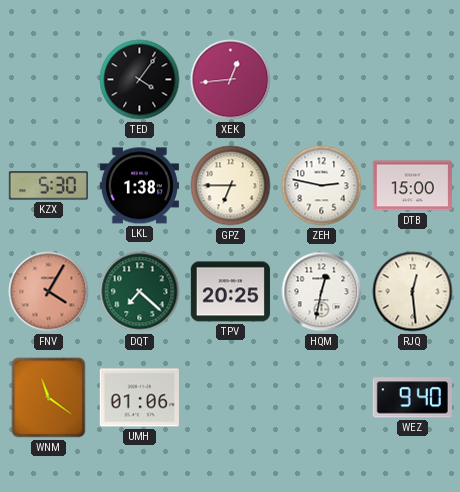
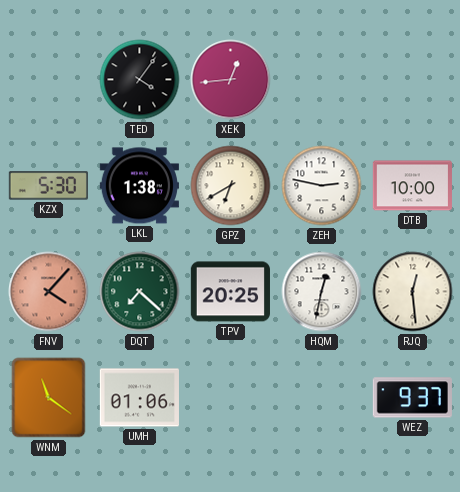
GPZ: 6:45 -> 6:40 (231, 186)
DTB: 15:00 -> 10:00 (412, 186)
FNV: 4:05 -> 4:07 (49, 292)
WEZ: 9:40 -> 9:37 (412, 398)
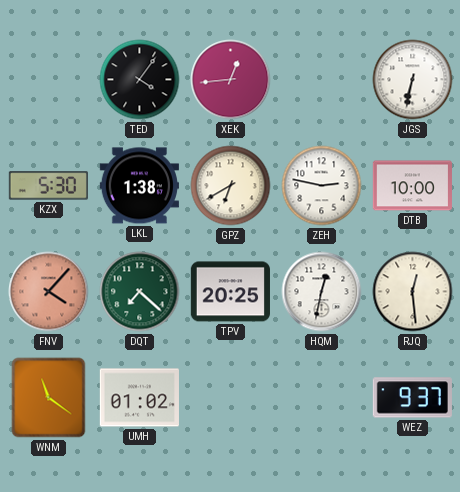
JGS: none -> 6:32 (413, 80)
UMH: 01:06 -> 01:02 (139, 398)
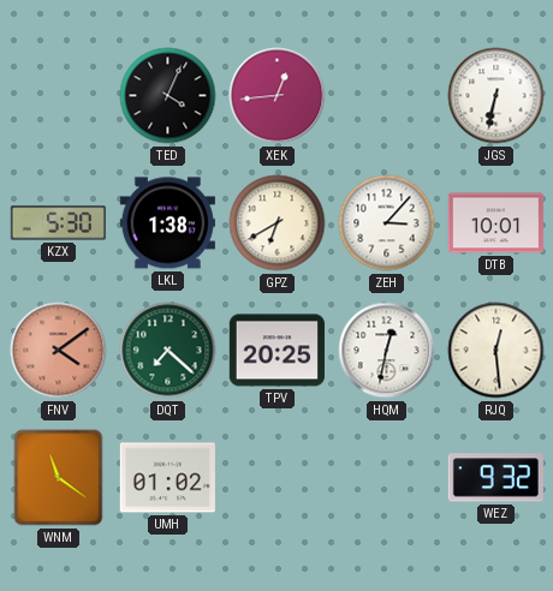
TED: 4:06 -> 4:04 (168, 96)
ZEH: 2:47 -> 3:07 (387, 223)
DTB: 10:00 -> 10:01 (495, 223)
FNV: 4:07 -> 4:09 (59, 351)
WEZ: 9:37 -> 9:32 (495, 478)
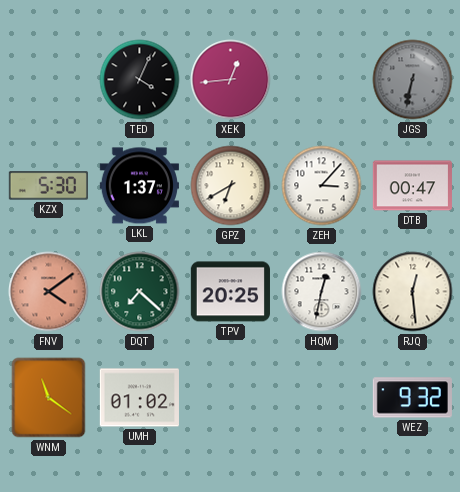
JGS dial: white -> grey (413, 80)
LKL: 1:38 -> 1:37 (139, 186)
DTB: 10:01 -> 00:47 (412, 186)
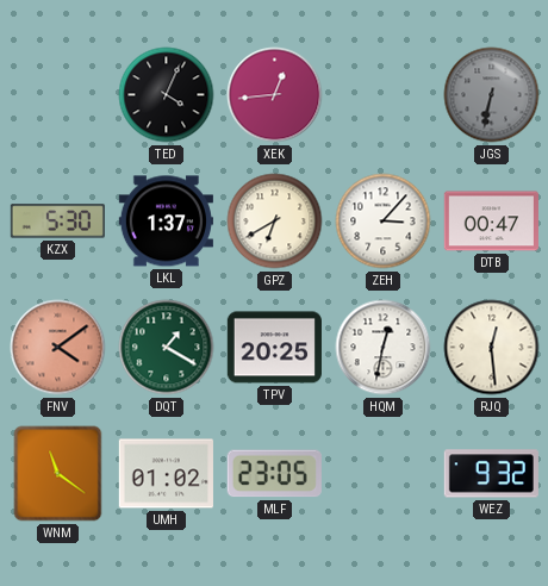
DQT: 7:22 -> 1:20 (167, 348)
MLF: none -> 23:05 (274, 474)
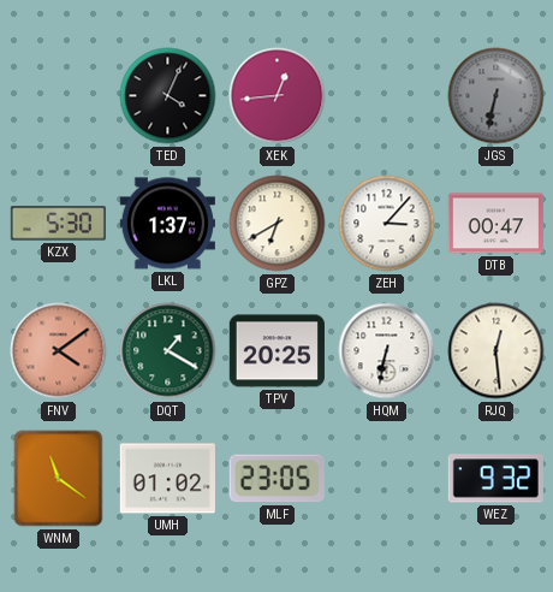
HQM: 12:32 -> 6:32 (387, 351)
